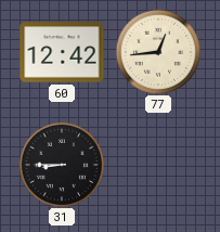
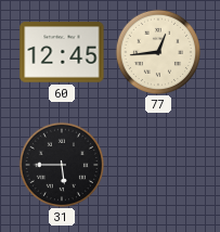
60: 12:42 -> 12:45 (62, 52)
31: 8:45 -> 5:45 (61, 164)
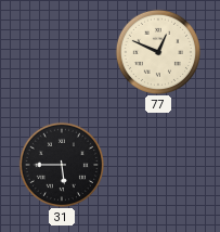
60: 12:45 -> none (62, 52)
77: 12:44 -> 12:49 (157, 51)
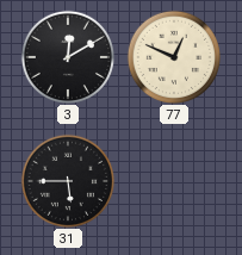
3: none -> 12:10 (67, 56)
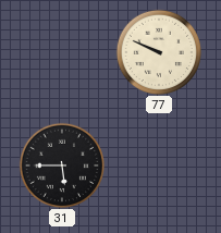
3: 12:10 -> none (67, 56)
77: 12:49 -> 9:49 (158, 51)
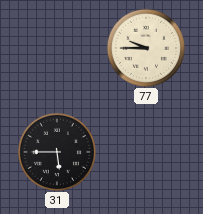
77: 9:49 -> 9:45 (145, 47)
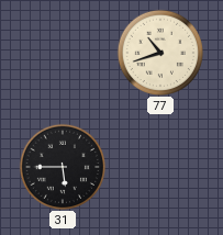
77: 9:45 -> 10:42 (159, 52)
